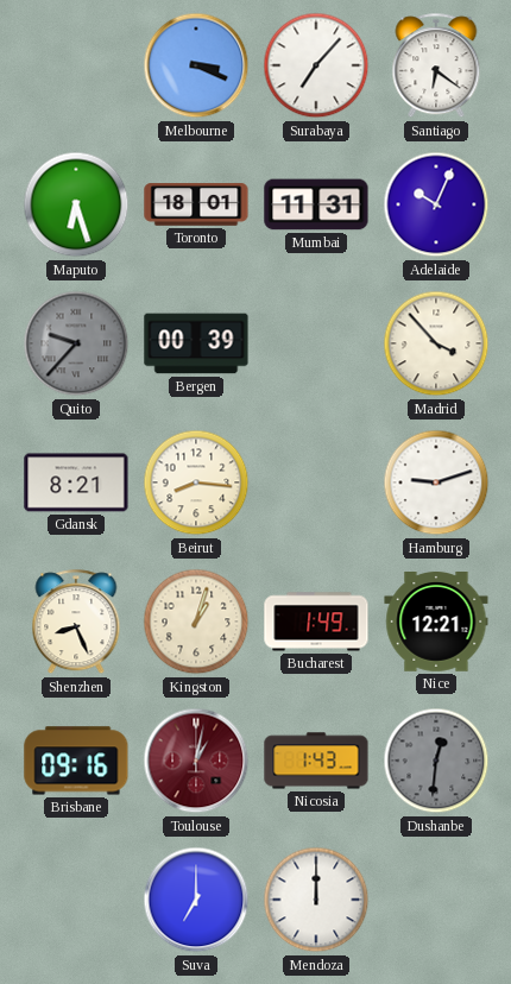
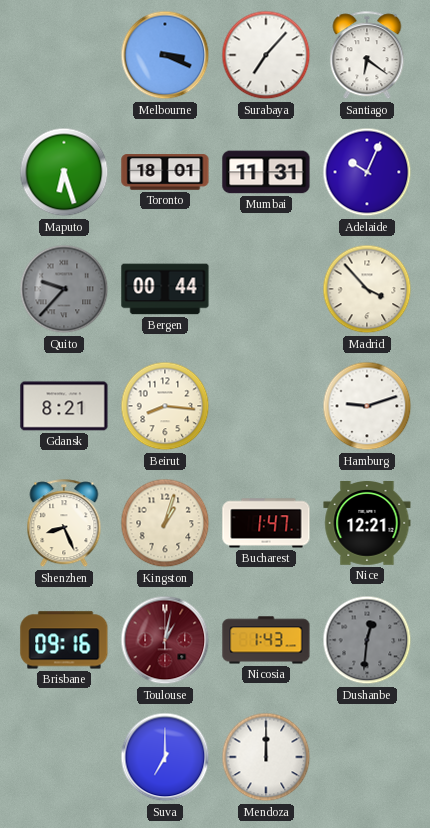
Bergen: 00:39 -> 00:44 (165, 289)
Bucharest: 1:49 -> 1:47 (266, 523)
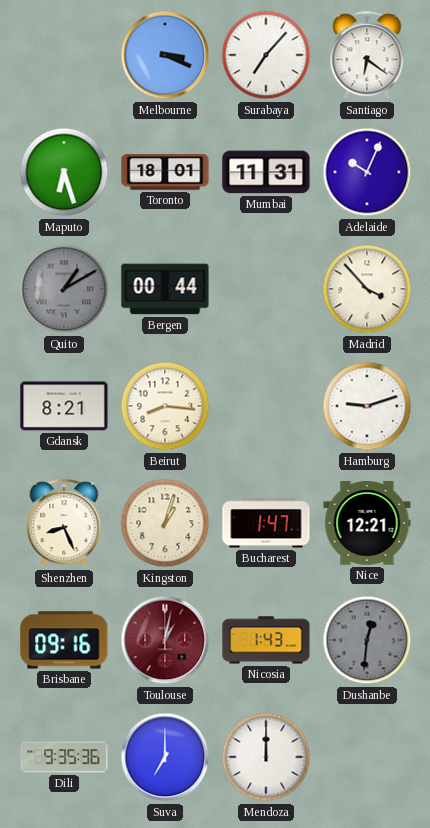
Quito: 9:37 -> 1:10 (64, 289)
Dili: none -> 9:35 (64, 757)
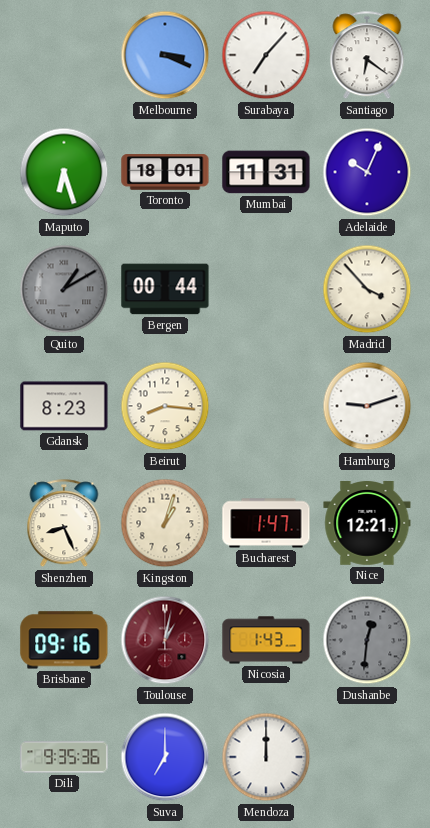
Gdansk: 8:21 -> 8:23 (64, 406)
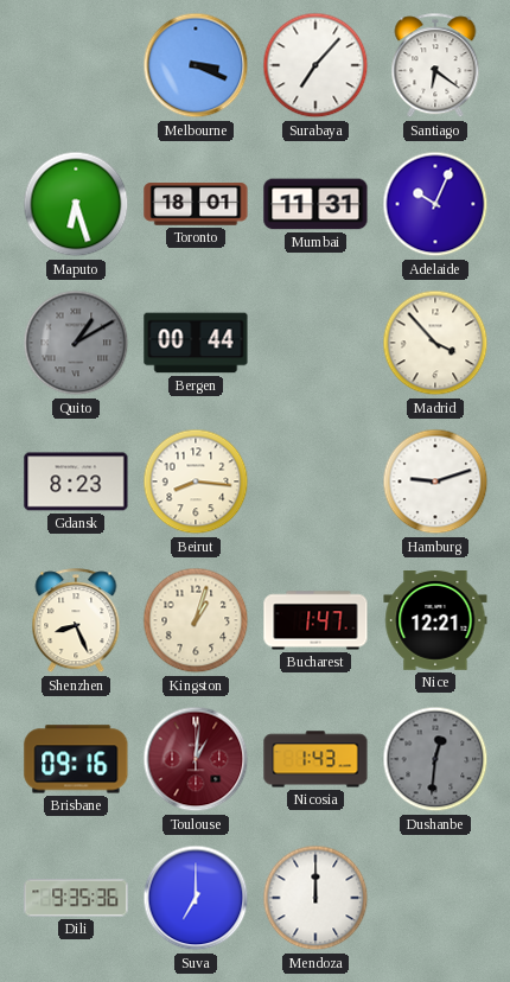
Toulouse: 1:02 -> 1:01 (196, 759)
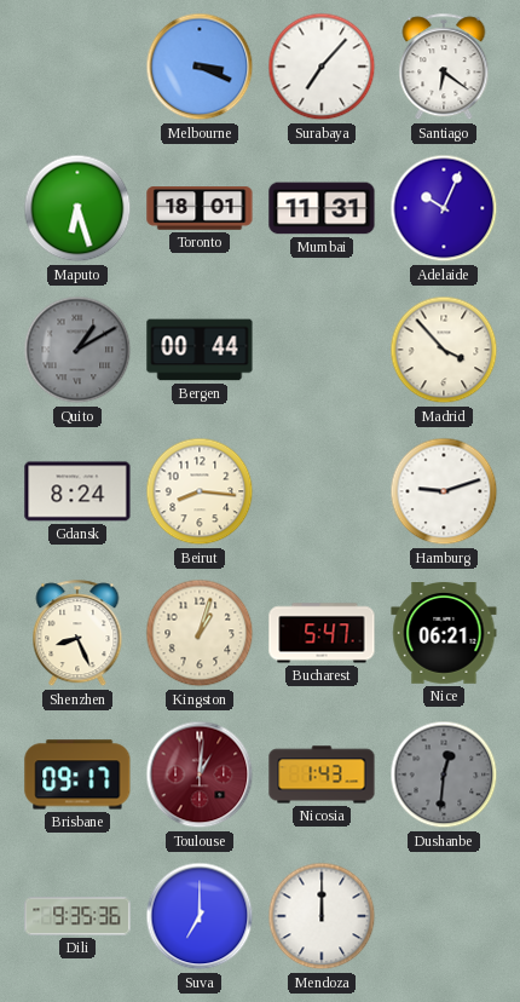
Gdansk: 8:23 -> 8:24 (77, 491)
Bucharest: 1:47 -> 5:47 (322, 633)
Nice: 12:21 -> 06:21 (444, 634)
Brisbane: 09:16 -> 09:17 (77, 774)
